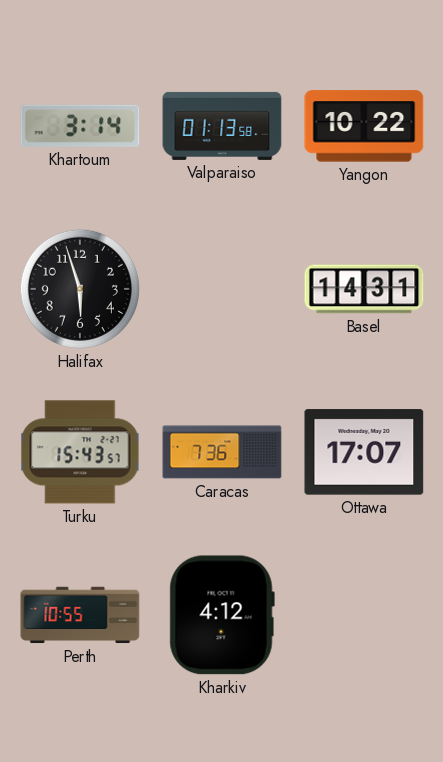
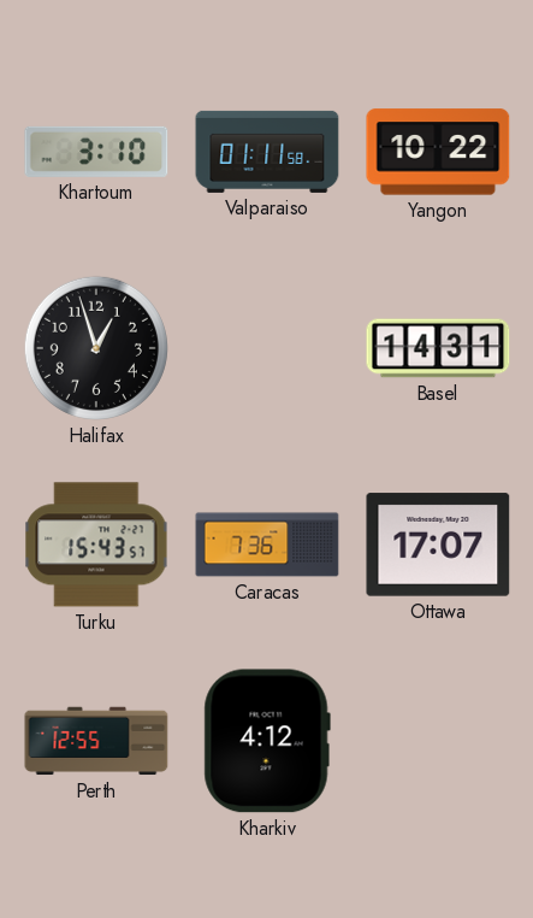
Khartoum: 3:14 -> 3:10 (96, 152)
Valparaiso: 01:13 -> 01:11 (267, 152)
Halifax: 5:57 -> 12:57 (96, 348)
Perth: 10:55 -> 12:55 (96, 741)
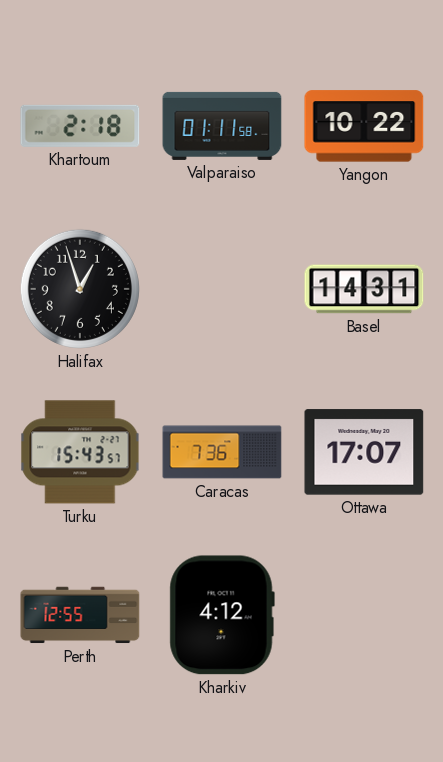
Khartoum: 3:10 -> 2:18 (80, 126)
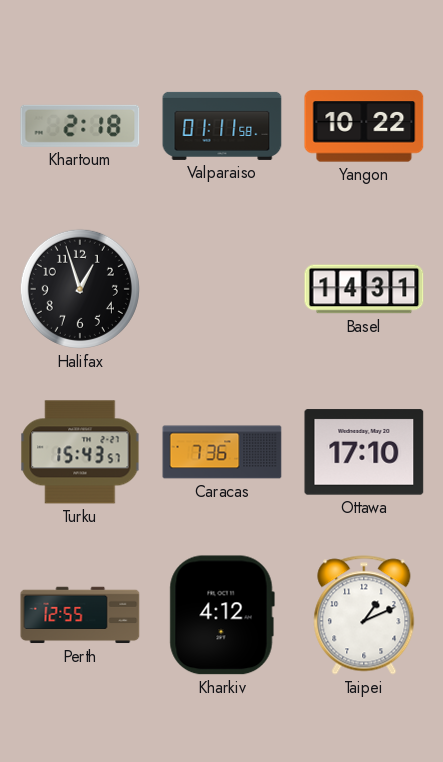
Ottawa: 17:07 -> 17:10 (364, 452)
Taipei: none -> 1:11 (364, 615)
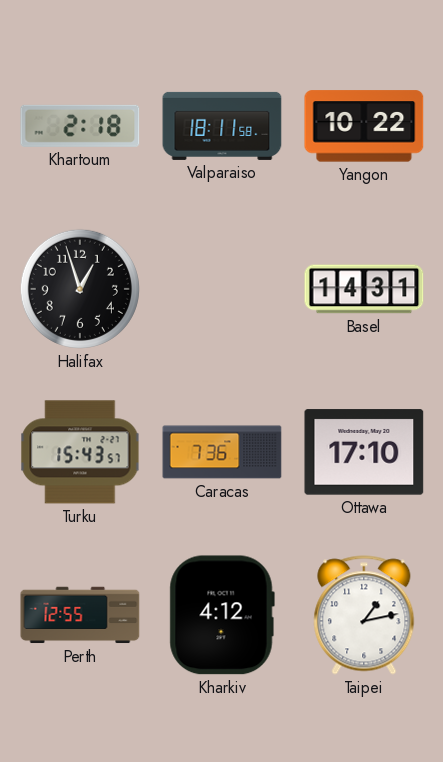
Valparaiso: 01:11 -> 18:11 (222, 126)
Taipei: 1:11 -> 1:13 (364, 615)
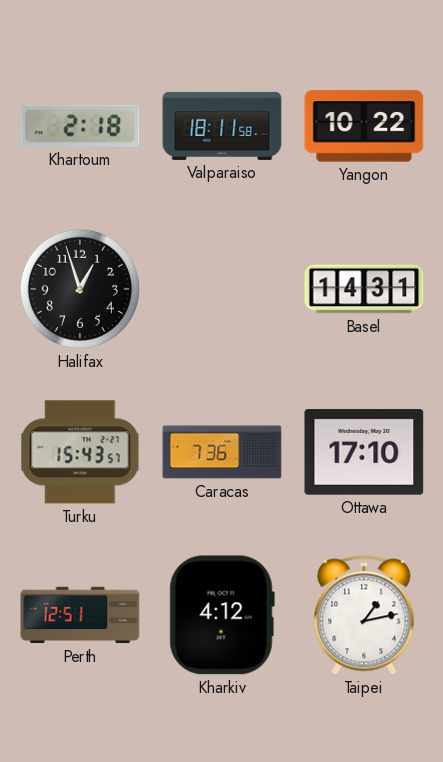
Perth: 12:55 -> 12:51 (80, 615)
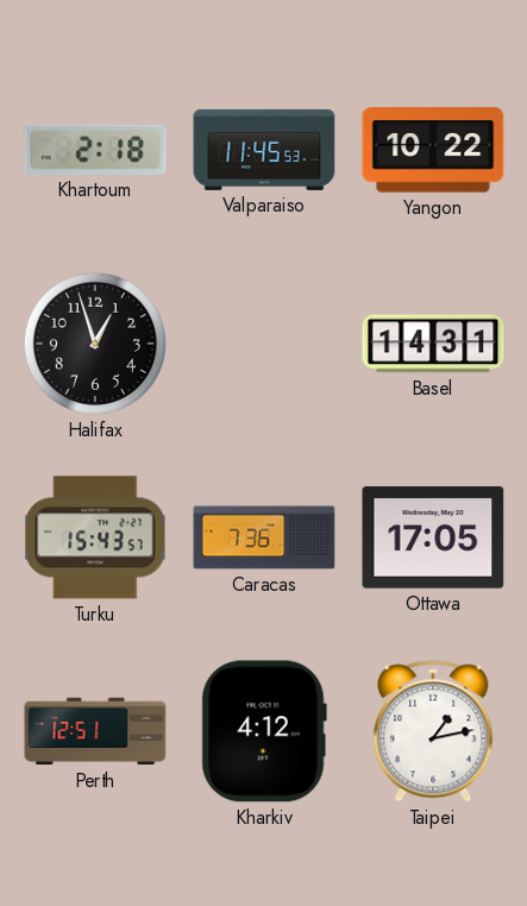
Valparaiso: 18:11 -> 11:45 (264, 150)
Ottawa: 17:10 -> 17:05 (433, 537)
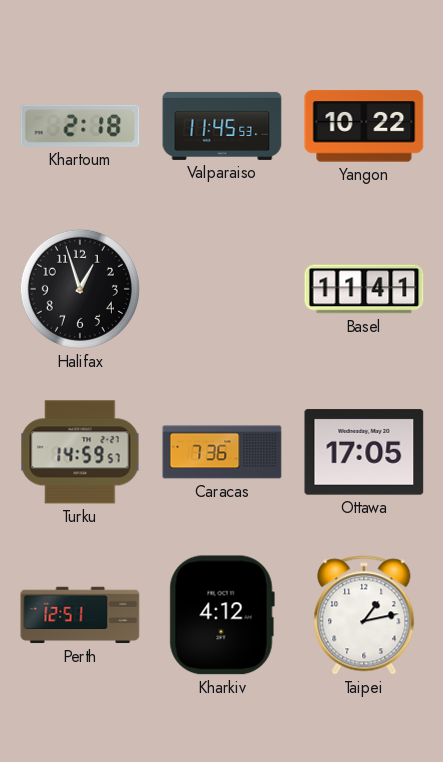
Basel: 14:31 -> 11:41 (364, 289)
Turku: 15:43 -> 14:59 (80, 452)
